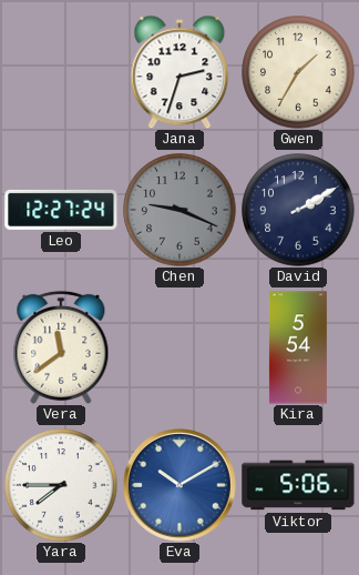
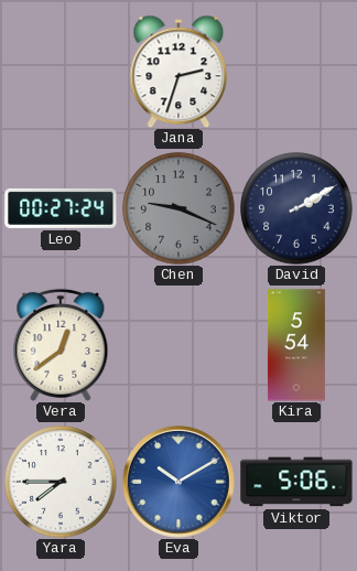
Gwen: 1:35 -> none (298, 72)
Leo: 12:27 -> 00:27 (61, 208)
Vera: 11:39 -> 12:39 (61, 345)
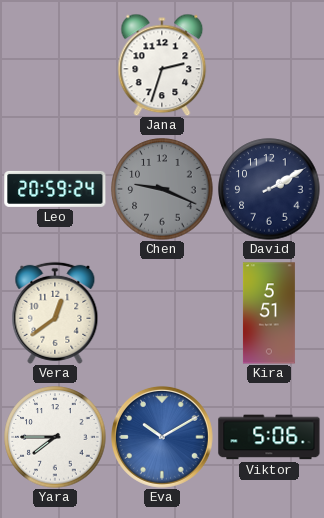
Leo: 00:27 -> 20:59 (55, 189)
Kira: 5:54 -> 5:51 (269, 313)
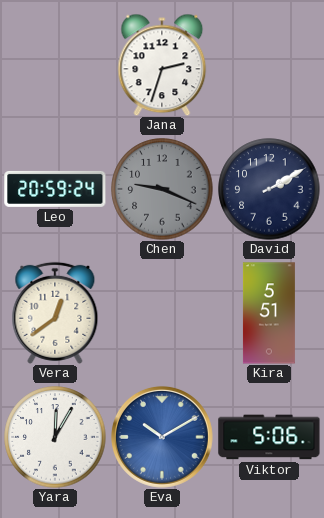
Yara: 7:45 -> 12:05 (55, 437)
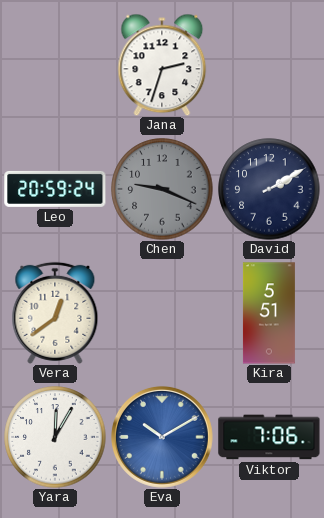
Viktor: 5:06 -> 7:06 (269, 437)
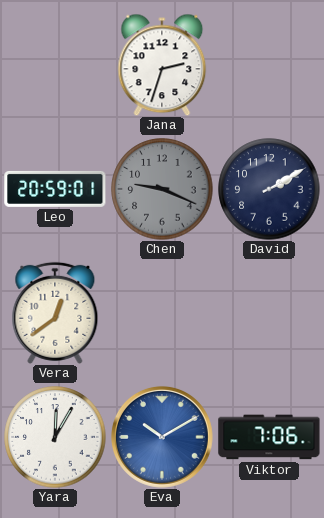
Leo: 20:59:24 -> 20:59:01 (55, 189)
Kira: 5:51 -> none (269, 313)
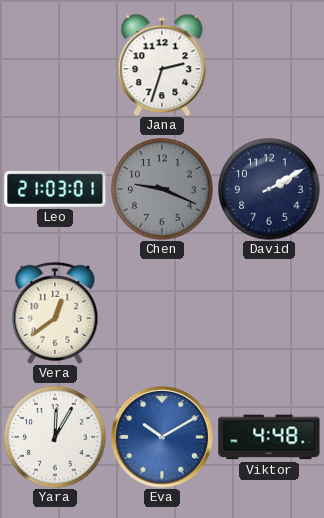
Leo: 20:59 -> 21:03 (55, 189)
Viktor: 7:06 -> 4:48 (269, 437)
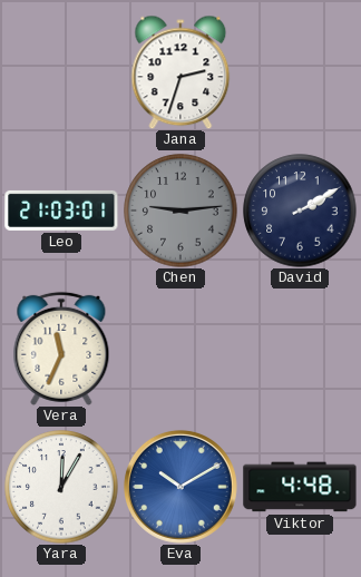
Chen: 9:19 -> 9:14 (180, 211)
Vera: 12:39 -> 11:34 (61, 349)
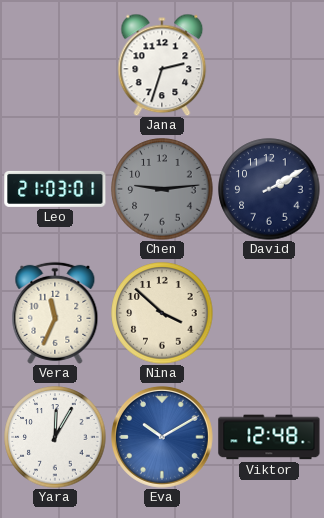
Nina: none -> 3:52 (162, 313)
Viktor: 4:48 -> 12:48 (269, 437)
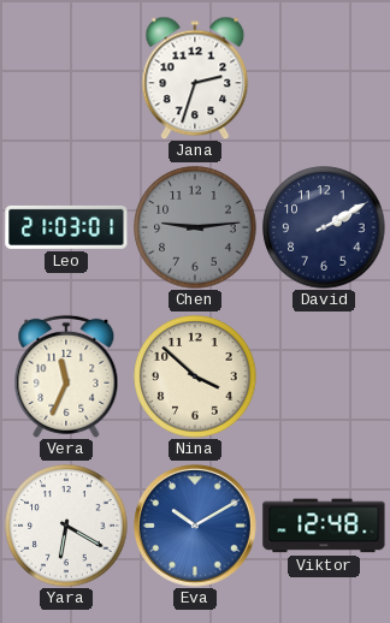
Yara: 12:05 -> 6:20 (66, 526)
